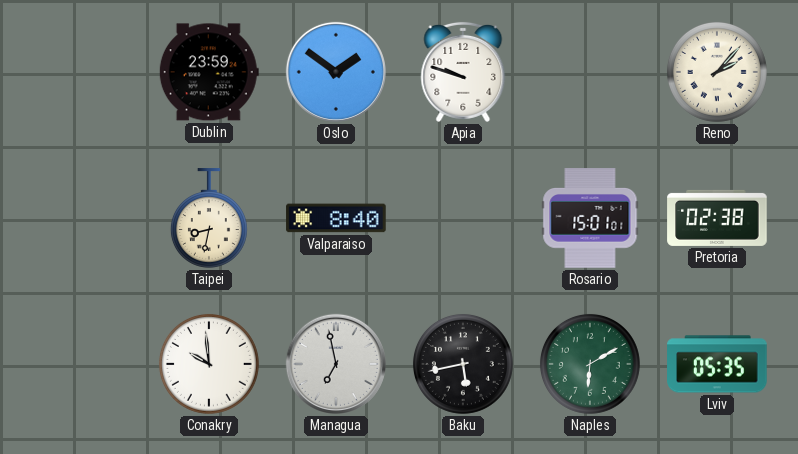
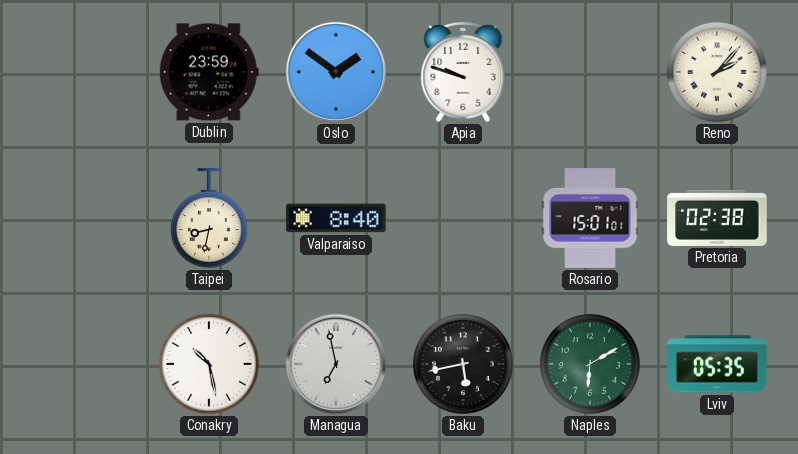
Conakry: 9:59 -> 10:28 (209, 364)
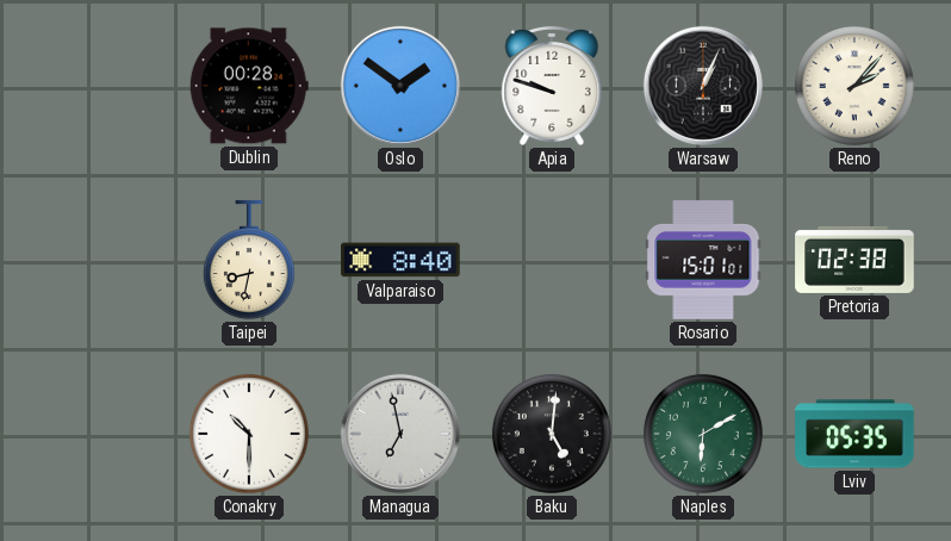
Dublin: 23:59 -> 00:28 (249, 86)
Warsaw: none -> 1:04 (703, 86)
Conakry: 10:28 -> 10:30 (249, 434)
Baku: 5:43 -> 5:01 (552, 434)
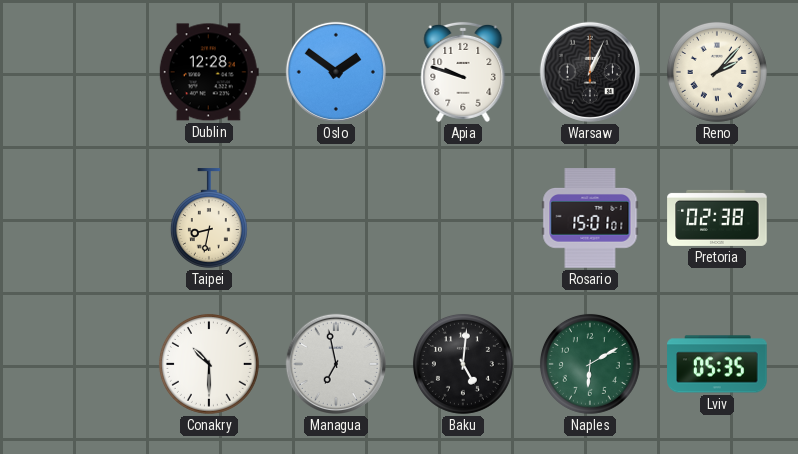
Dublin: 00:28 -> 12:28 (209, 72)
Valparaiso: 8:40 -> none (400, 260)
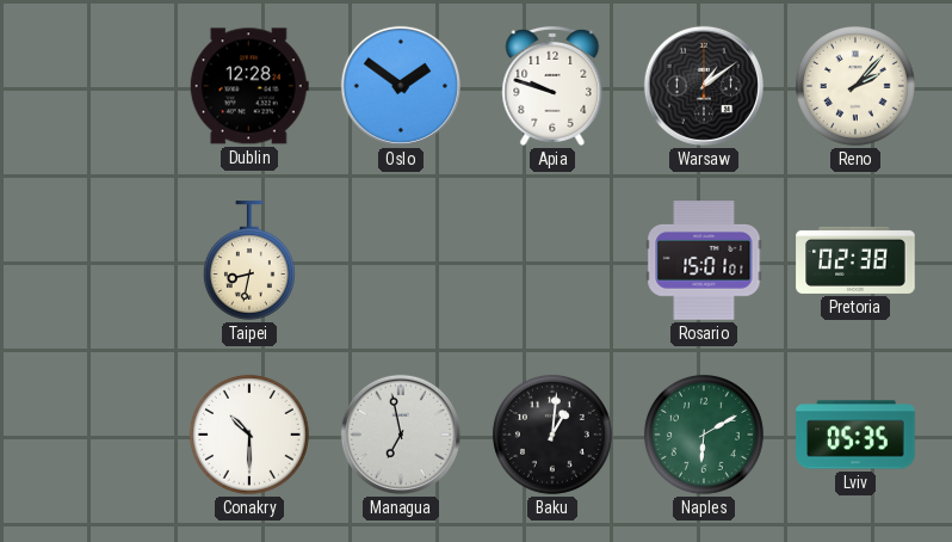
Warsaw: 1:04 -> 1:09 (704, 86)
Baku: 5:01 -> 1:01 (552, 435)
